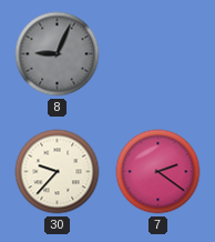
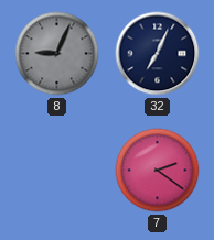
32: none -> 7:04 (158, 54)
30: 9:37 -> none (58, 172)
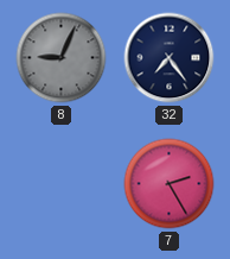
32: 7:04 -> 7:24 (170, 58)
7: 2:21 -> 2:25 (170, 184)
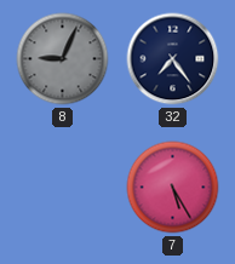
7: 2:25 -> 5:25 (173, 188)
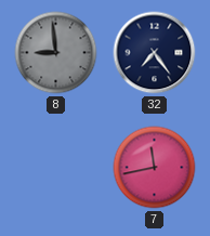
8: 9:04 -> 8:59 (56, 53)
7: 5:25 -> 11:43 (155, 168)
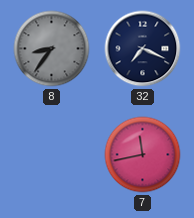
8: 8:59 -> 8:36 (52, 49)
32: 7:24 -> 7:19 (143, 49)
